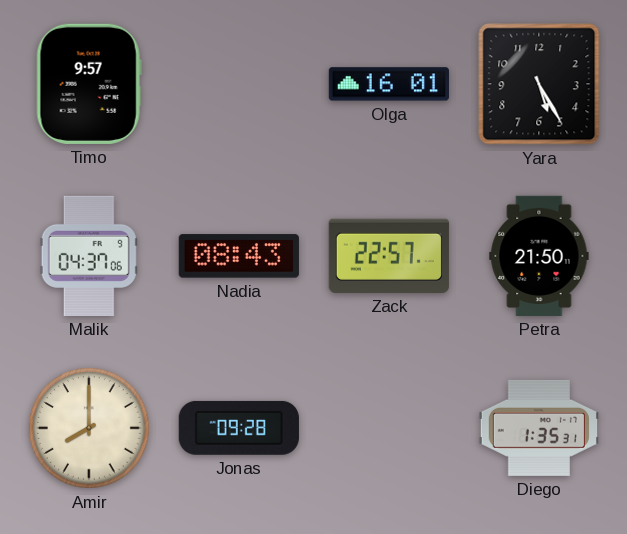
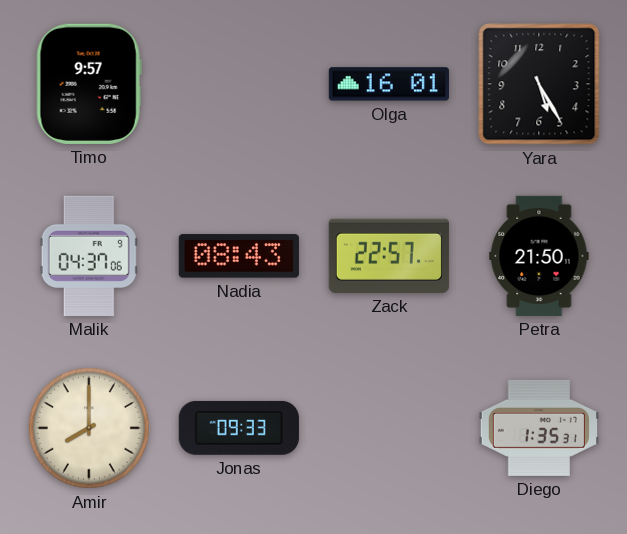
Jonas: 09:28 -> 09:33 (239, 428)
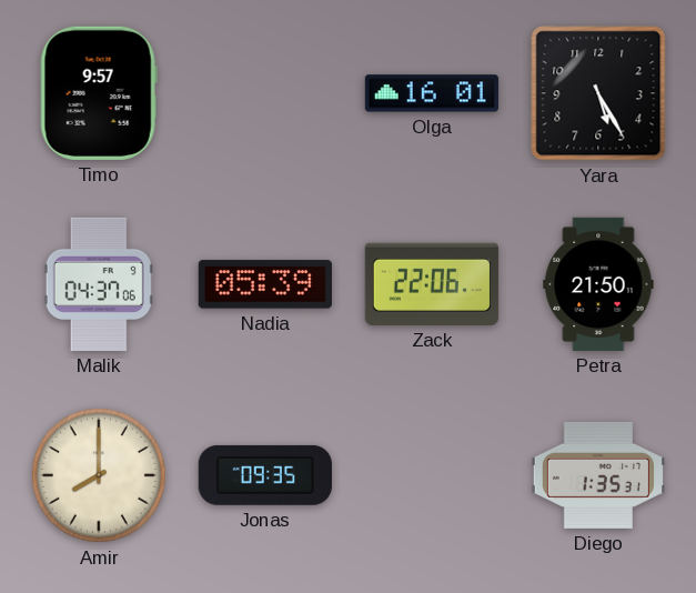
Nadia: 08:43 -> 05:39 (265, 284)
Zack: 22:57 -> 22:06 (432, 284)
Jonas: 09:33 -> 09:35 (265, 475)
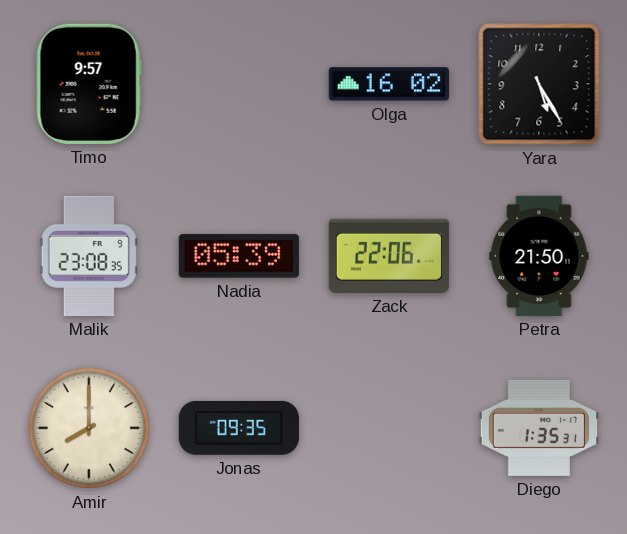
Olga: 16:01 -> 16:02 (389, 84)
Malik: 04:37 -> 23:08 (89, 256)
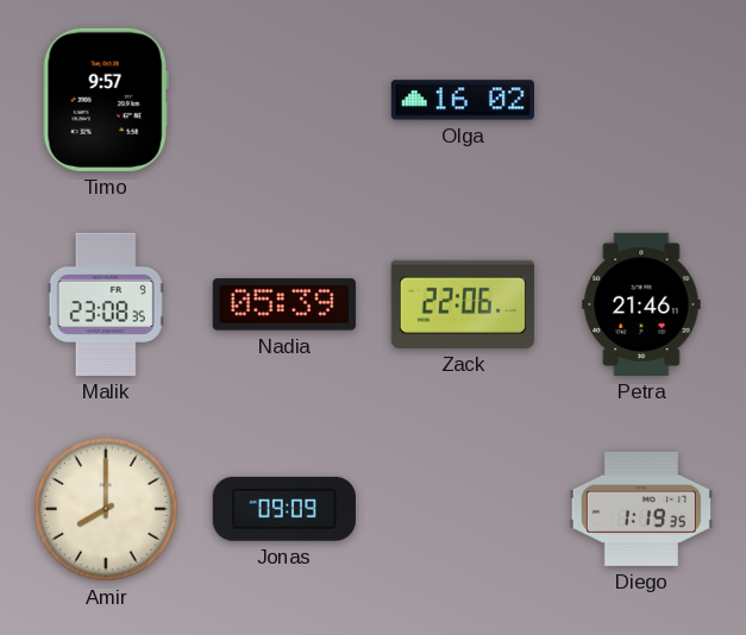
Yara: 5:25 -> none (539, 84)
Petra: 21:50 -> 21:46 (641, 304)
Jonas: 09:35 -> 09:09 (284, 509)
Diego: 1:35 -> 1:19 (641, 509)
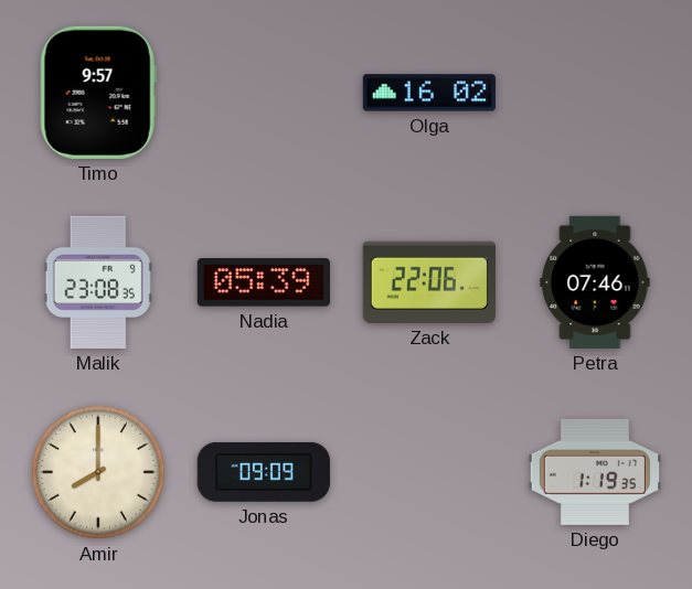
Petra: 21:46 -> 07:46 (595, 282)
